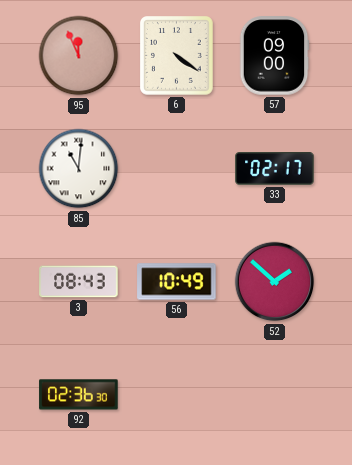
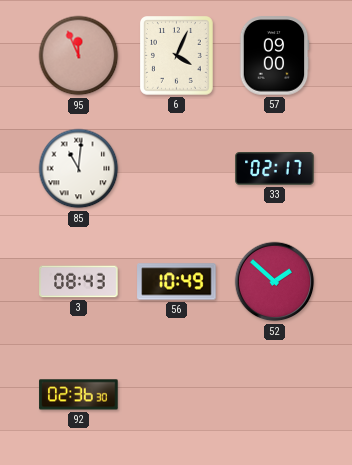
6: 4:21 -> 4:04 (177, 56)
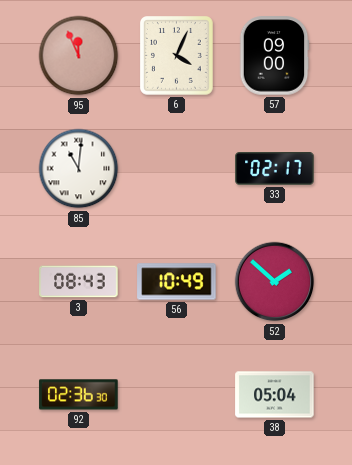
38: none -> 05:04 (275, 395)
